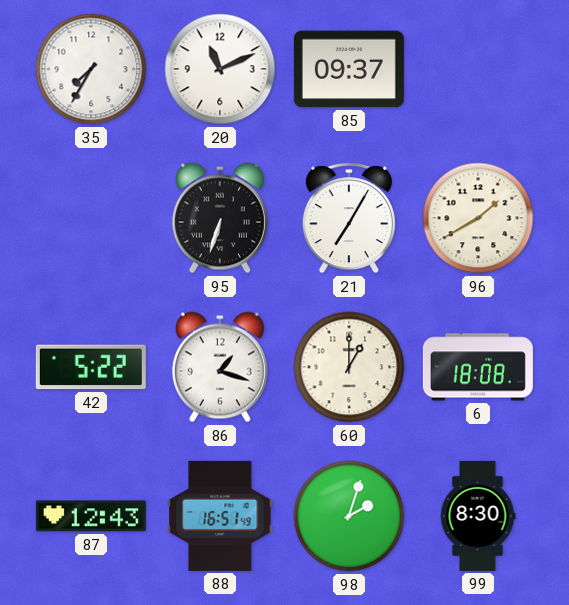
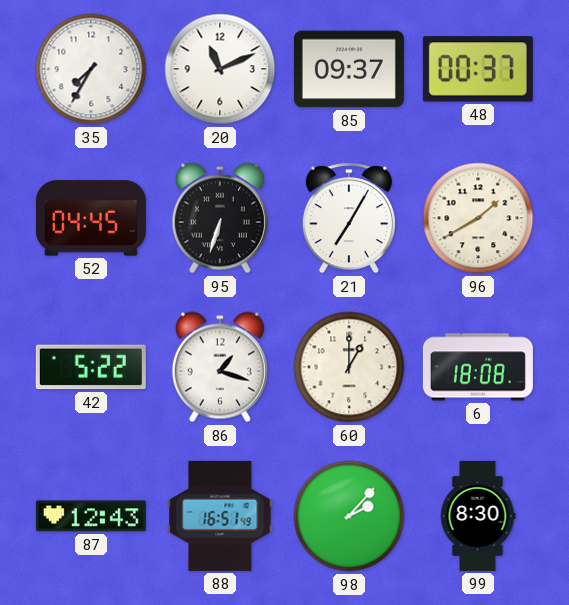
48: none -> 00:37 (478, 69)
52: none -> 04:45 (91, 218)
98: 2:03 -> 2:07 (349, 516)
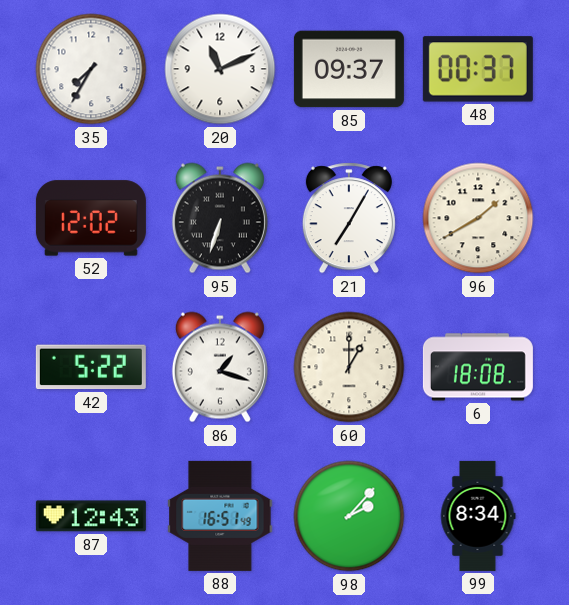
52: 04:45 -> 12:02 (91, 218)
99: 8:30 -> 8:34 (478, 516)
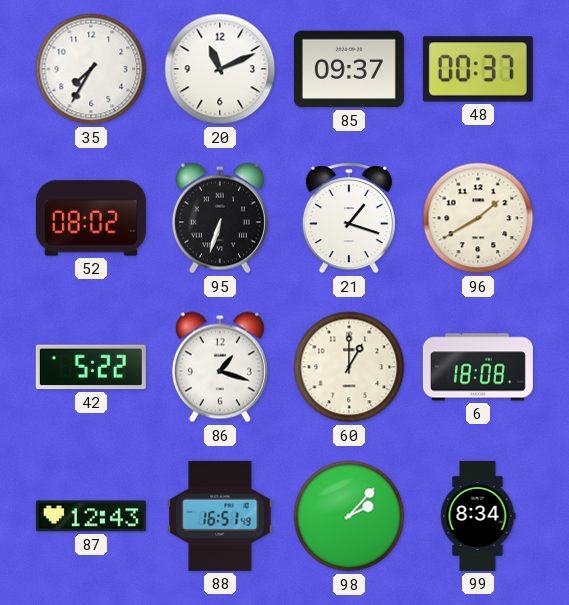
52: 12:02 -> 08:02 (91, 218)
21: 7:05 -> 1:18 (349, 218)
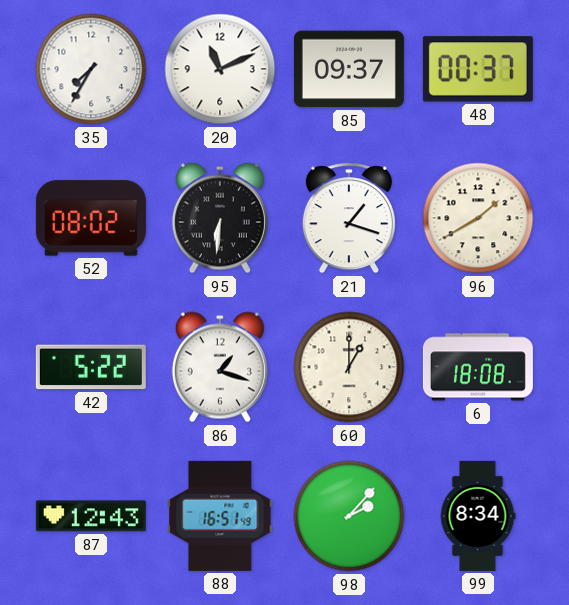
95: 6:33 -> 6:31 (220, 218)
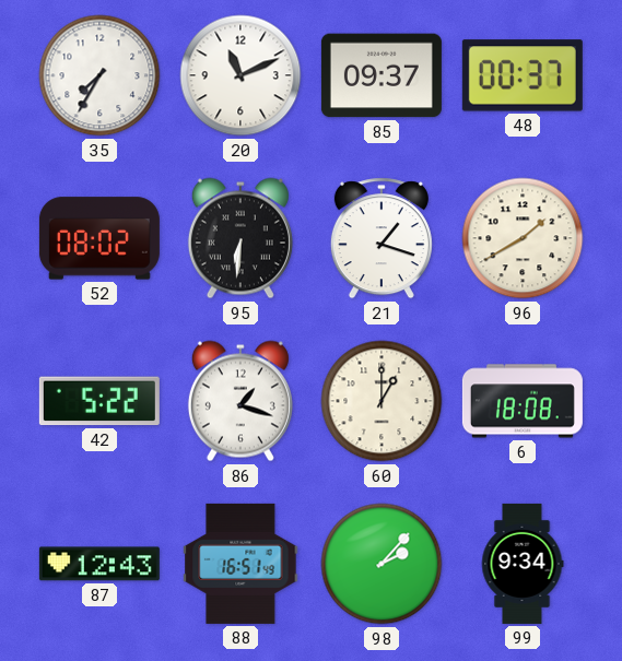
99: 8:34 -> 9:34 (523, 564)
